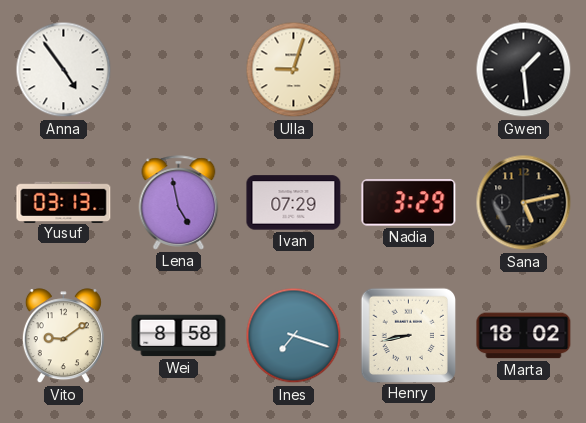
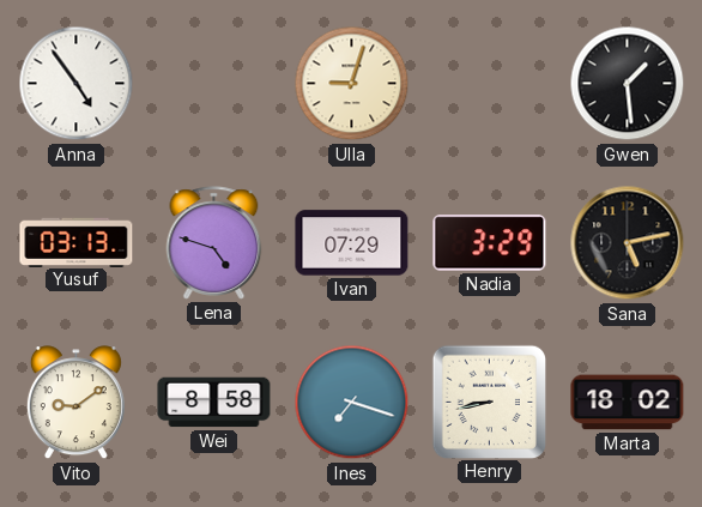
Lena: 4:58 -> 4:48 (214, 243)
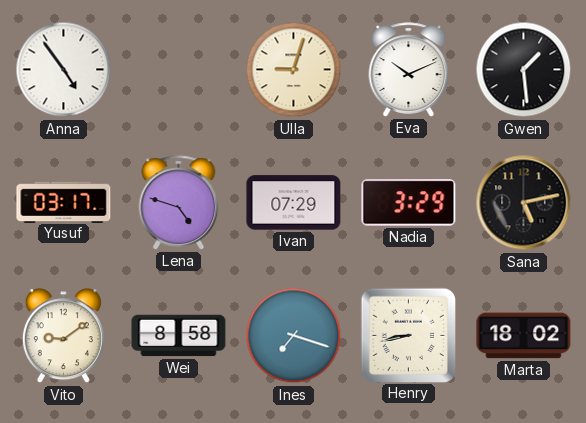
Eva: none -> 10:11 (409, 70)
Yusuf: 03:13 -> 03:17 (64, 202)
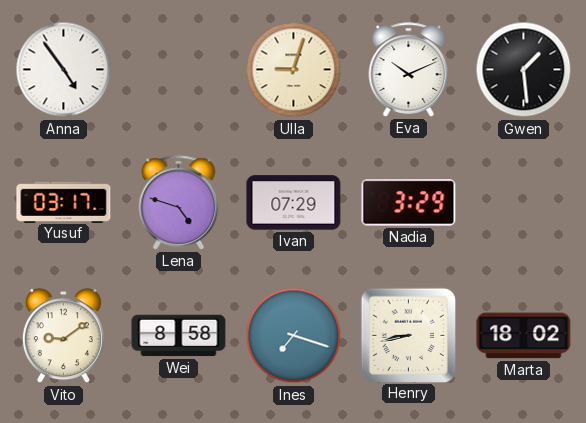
Sana: 5:13 -> none (524, 203)
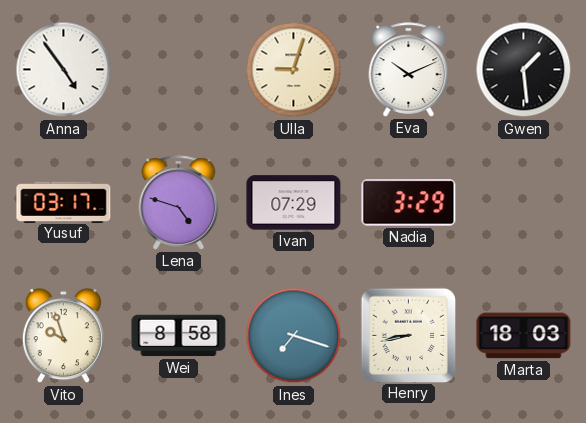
Vito: 9:09 -> 9:57 (63, 336)
Marta: 18:02 -> 18:03 (524, 336)
